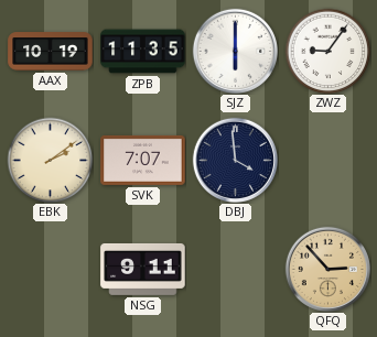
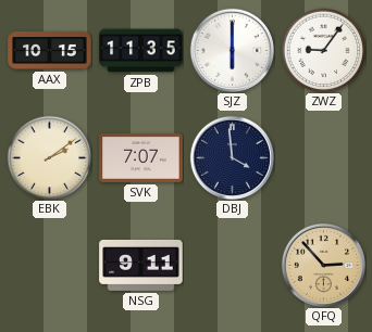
AAX: 10:19 -> 10:15 (50, 51)
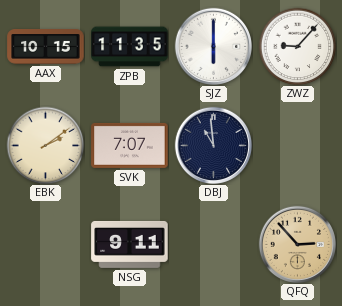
ZWZ: 9:06 -> 9:07 (297, 46)
DBJ: 3:59 -> 10:59 (213, 145)
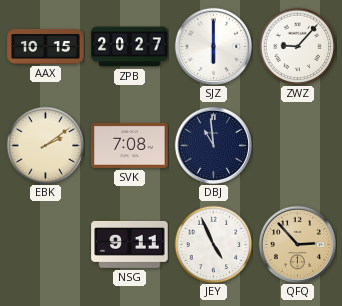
ZPB: 11:35 -> 20:27 (130, 47)
SVK: 7:07 -> 7:08 (130, 145)
JEY: none -> 4:56 (213, 244)
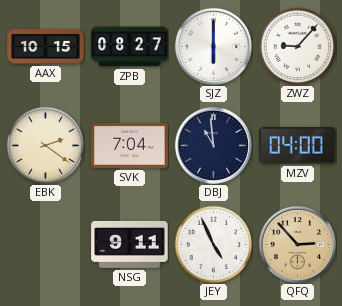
ZPB: 20:27 -> 08:27 (130, 47)
EBK: 2:09 -> 2:21 (45, 145)
SVK: 7:08 -> 7:04 (130, 145)
MZV: none -> 04:00 (298, 146)
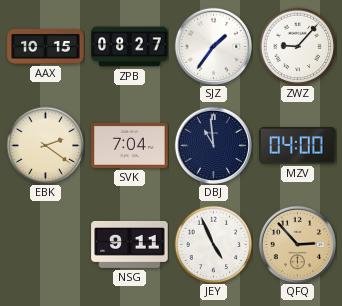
SJZ: 6:00 -> 1:36 (213, 46)
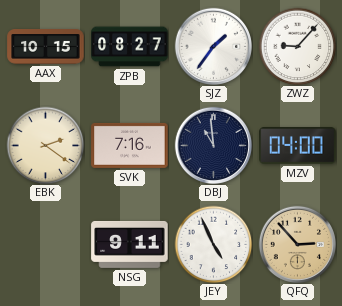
SVK: 7:04 -> 7:16 (130, 145)
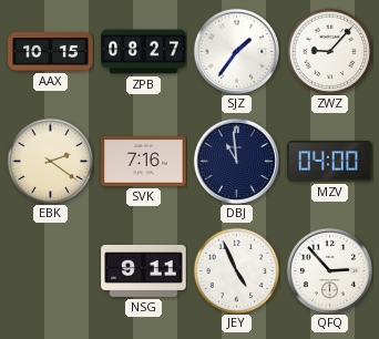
QFQ dial: champagne -> white (329, 270)
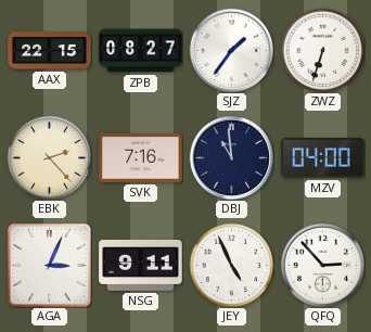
AAX: 10:15 -> 22:15 (50, 51)
ZWZ: 9:07 -> 6:33 (322, 50)
EBK: 2:21 -> 2:23 (49, 157)
AGA: none -> 3:04 (49, 265)
